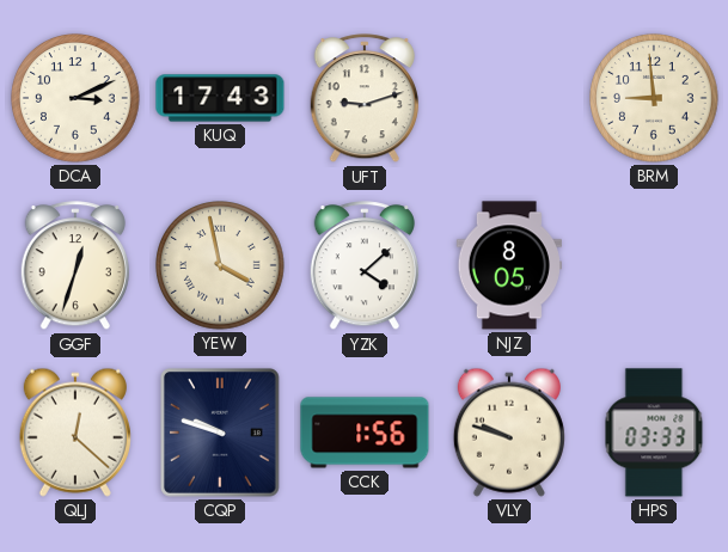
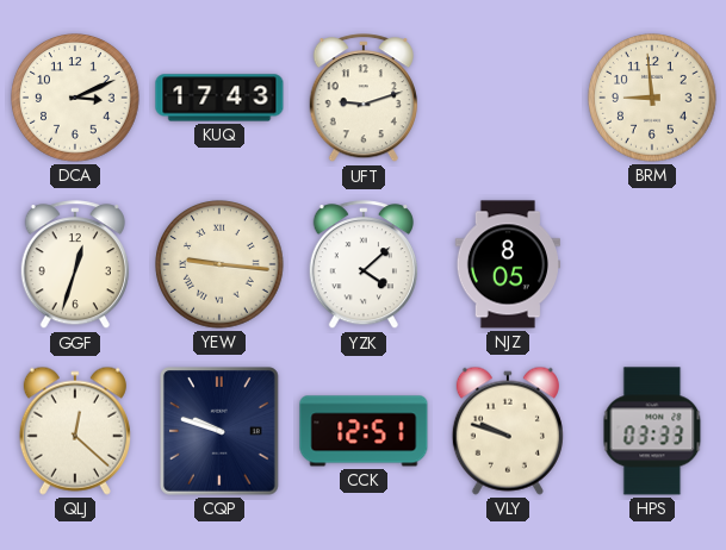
YEW: 3:58 -> 9:16 (219, 264)
CCK: 1:56 -> 12:51 (364, 431)
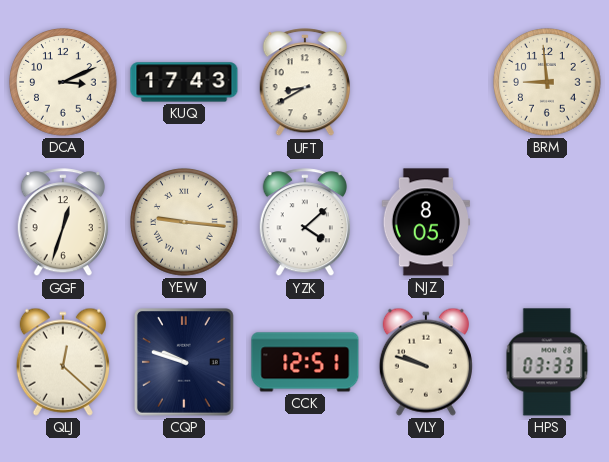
UFT: 9:12 -> 8:40 (304, 83)
